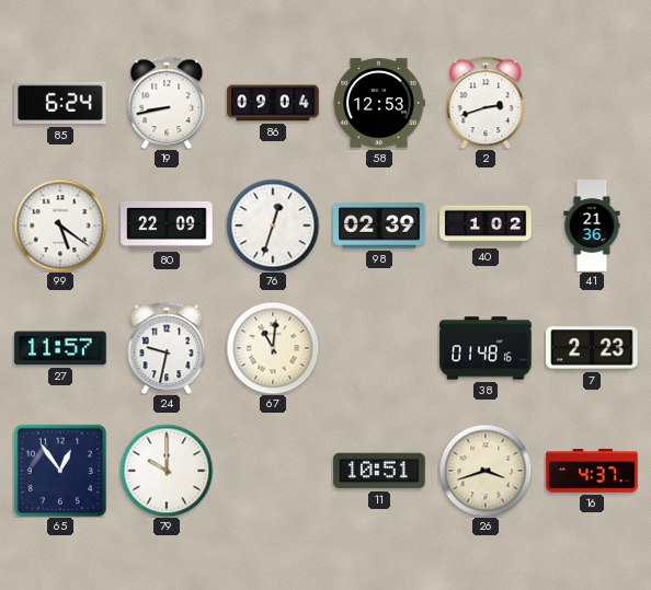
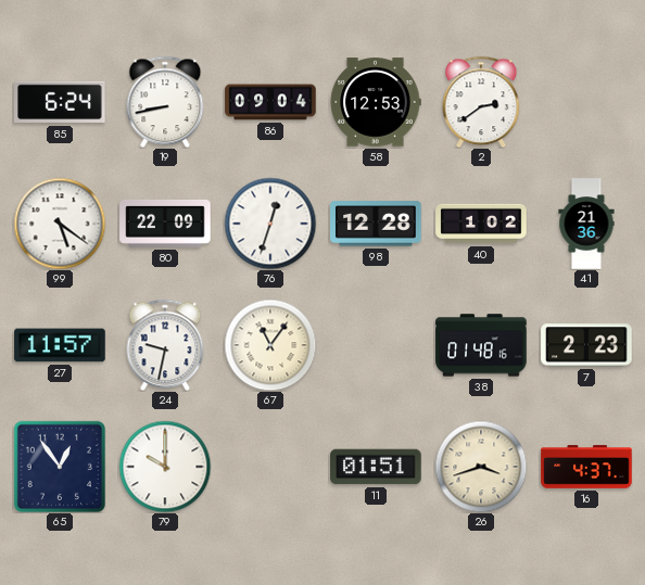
2: 2:42 -> 2:39 (481, 102)
98: 02:39 -> 12:28 (376, 224)
67: 11:01 -> 11:06 (270, 345)
11: 10:51 -> 01:51 (376, 467)
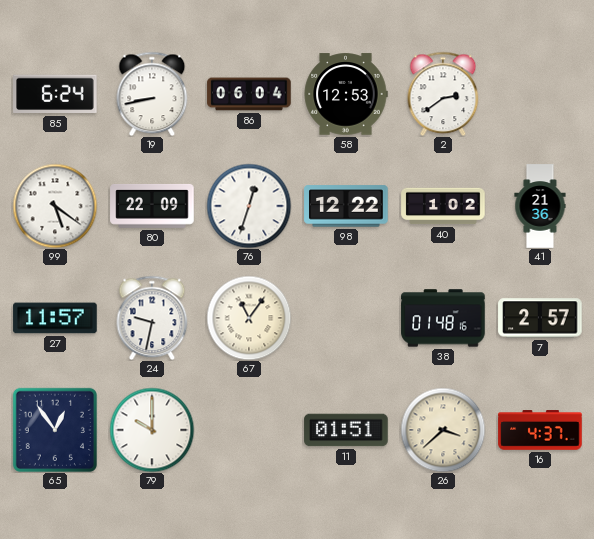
86: 09:04 -> 06:04 (249, 94)
98: 12:28 -> 12:22 (346, 206)
7: 2:23 -> 2:57 (540, 318)
26: 3:42 -> 3:38 (443, 430)
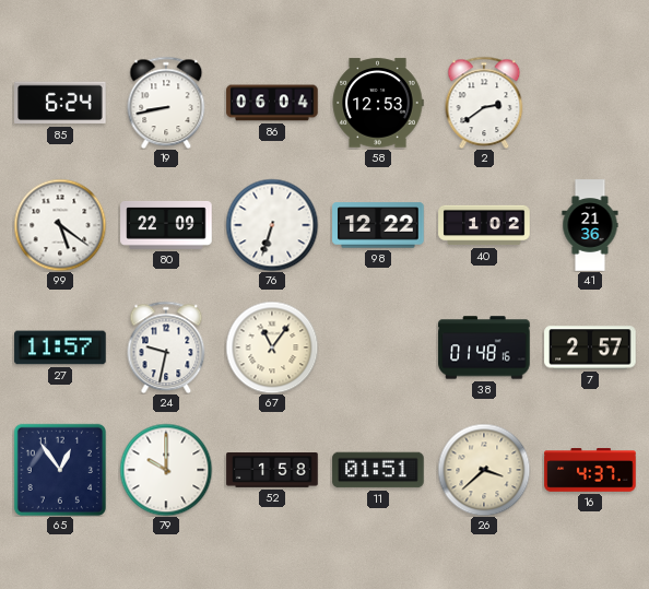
76: 12:33 -> 6:33 (272, 225)
52: none -> 1:58 (272, 470)
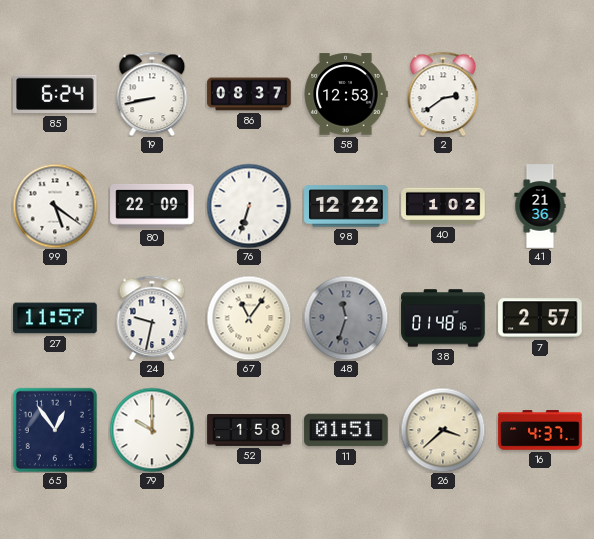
86: 06:04 -> 08:37 (249, 94)
48: none -> 11:33 (346, 318)
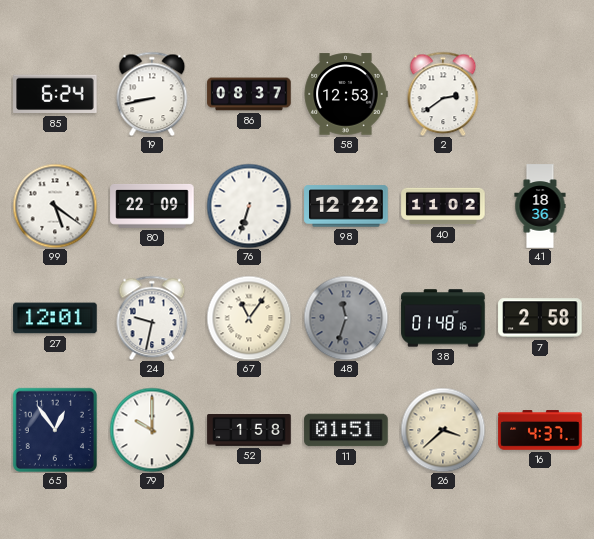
40: 1:02 -> 11:02 (443, 206)
41: 21:36 -> 18:36 (540, 206)
27: 11:57 -> 12:01 (55, 318)
7: 2:57 -> 2:58 (540, 318)
